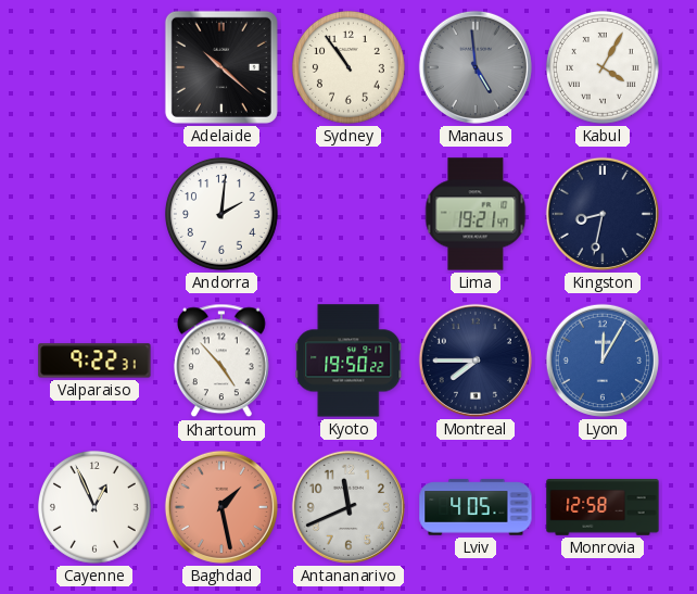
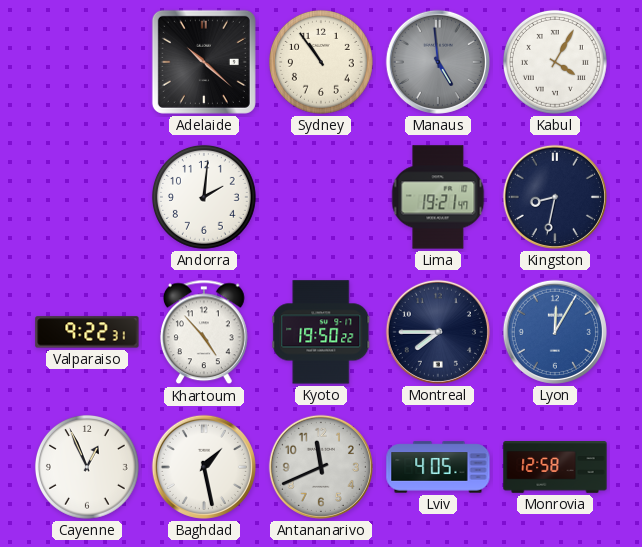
Baghdad dial: salmon -> white (204, 467)
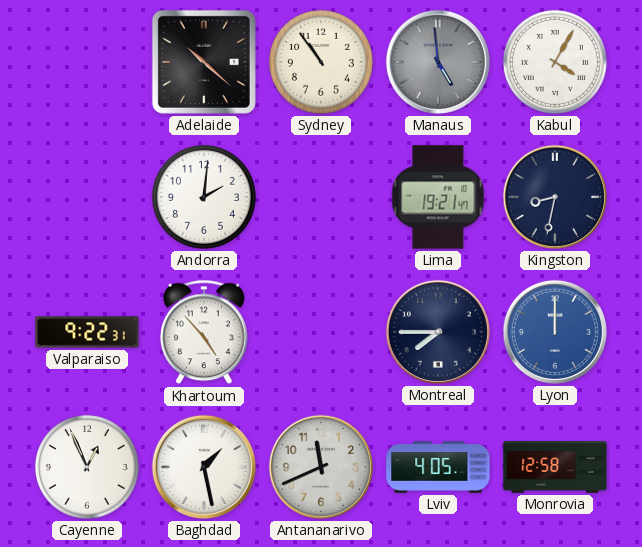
Kyoto: 19:50 -> none (321, 332)
Lyon: 12:05 -> 12:00 (555, 332)
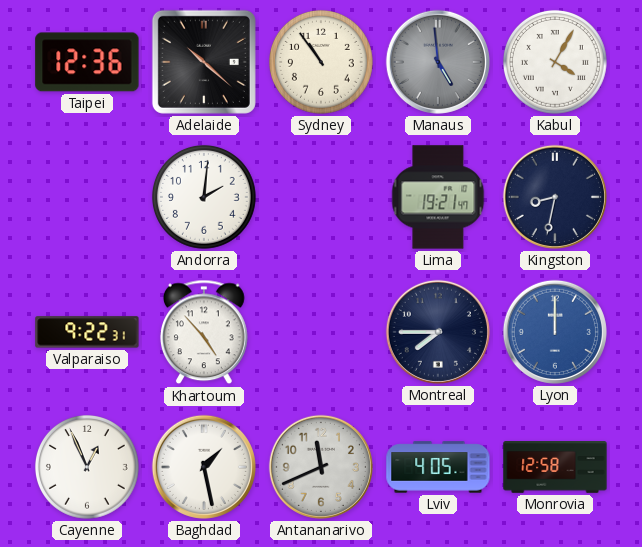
Taipei: none -> 12:36 (87, 62)
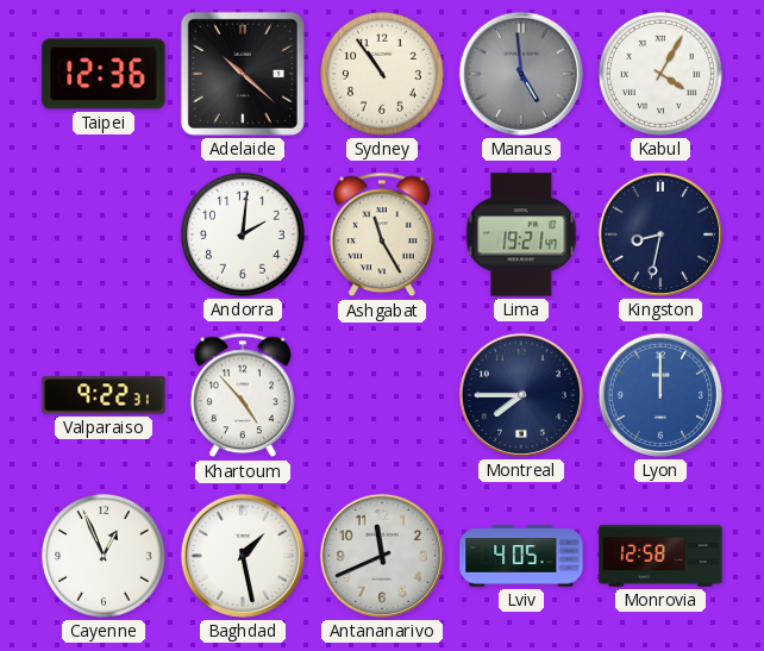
Ashgabat: none -> 11:25 (382, 234)
